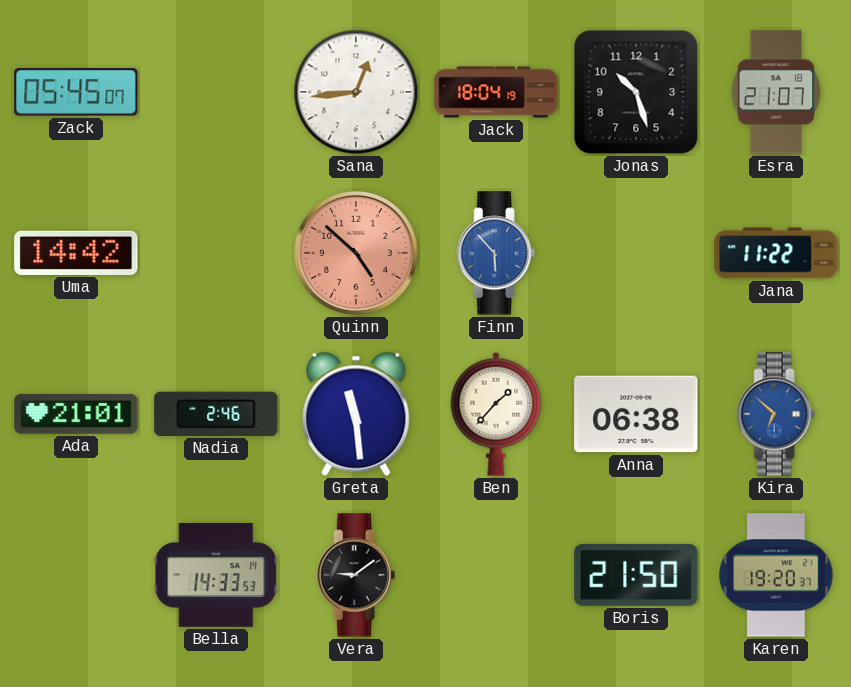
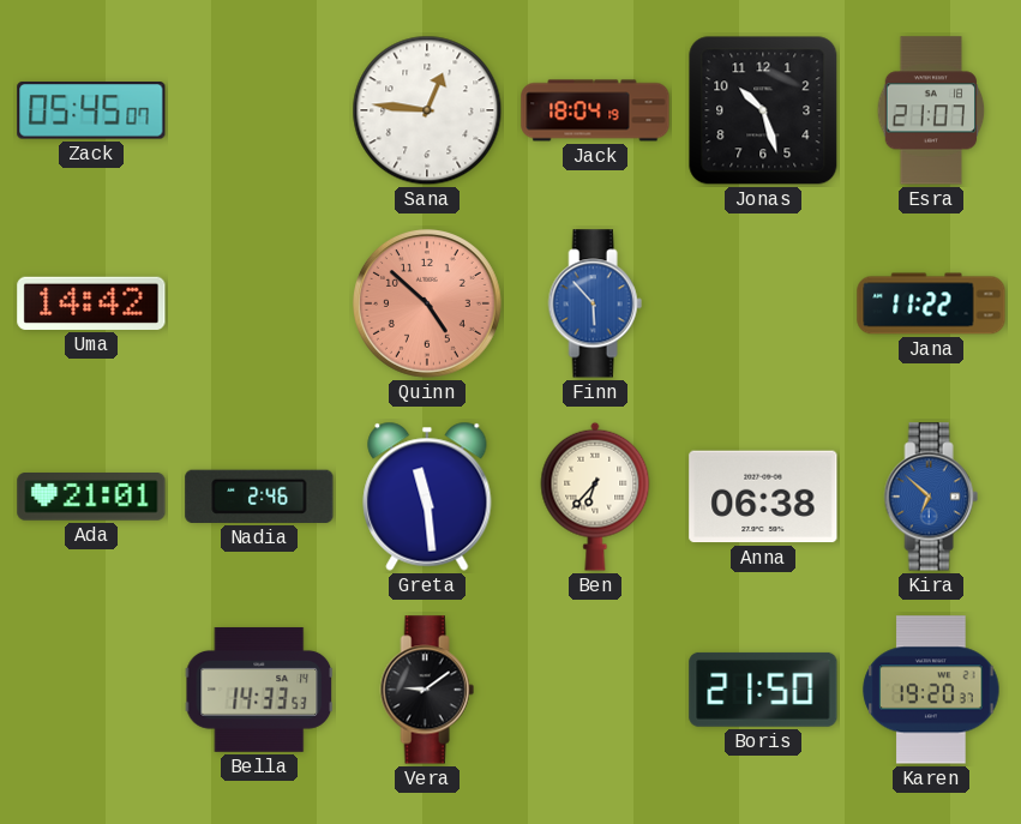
Sana: 12:44 -> 12:46 (427, 110)
Ben: 1:37 -> 6:37 (595, 497)
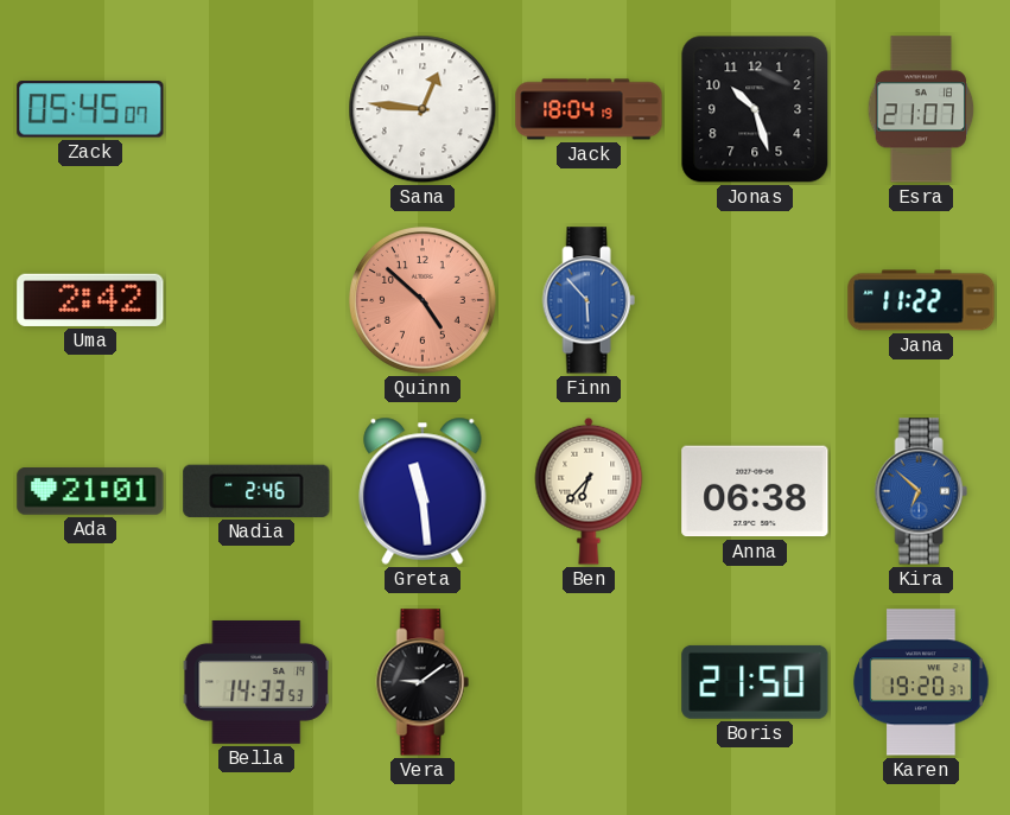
Uma: 14:42 -> 2:42 (90, 300)
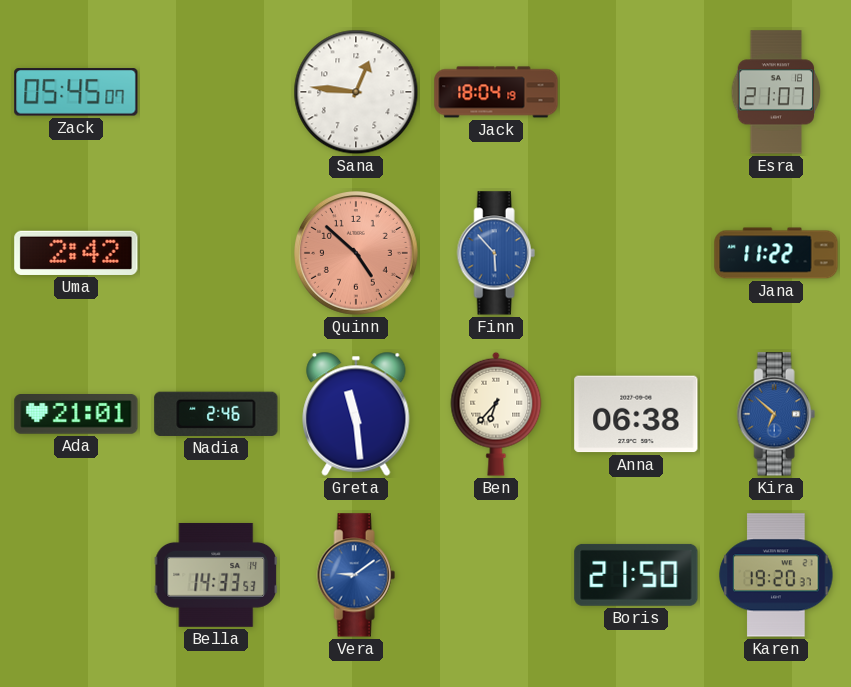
Jonas: 10:27 -> none (755, 109)
Vera dial: black -> blue (356, 575)
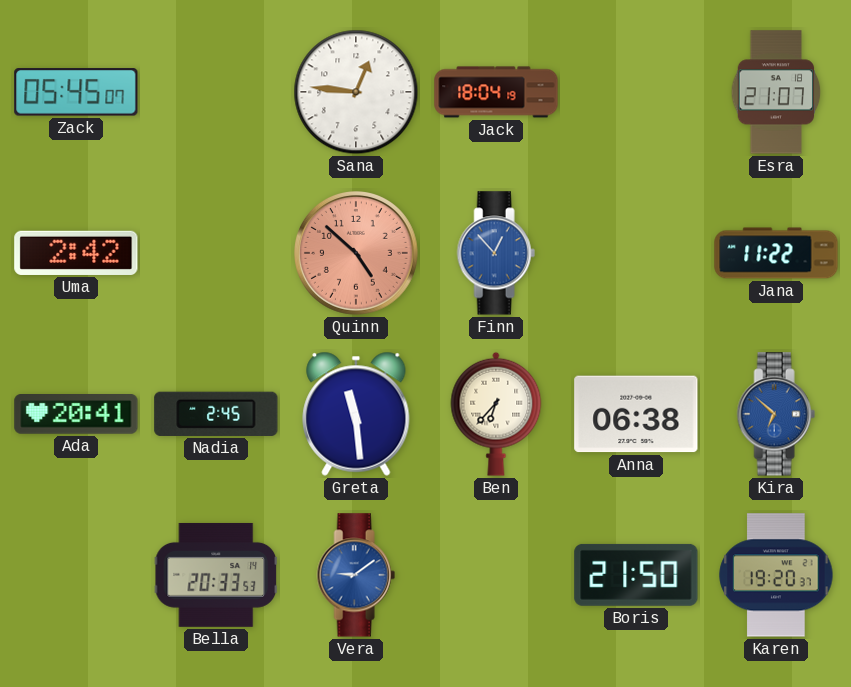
Finn: 5:53 -> 12:53 (496, 253)
Ada: 21:01 -> 20:41 (76, 414)
Nadia: 2:46 -> 2:45 (216, 414)
Bella: 14:33 -> 20:33 (216, 575)
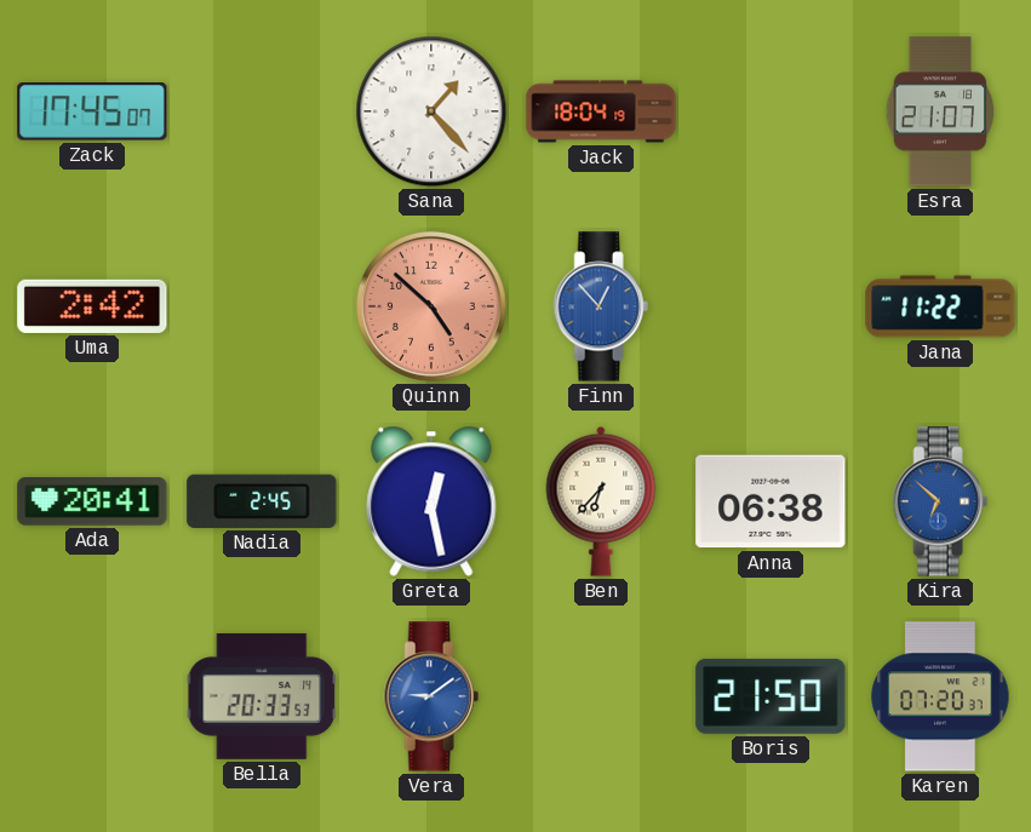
Zack: 05:45 -> 17:45 (92, 111)
Sana: 12:46 -> 1:23 (431, 111)
Greta: 11:29 -> 12:28 (431, 501)
Karen: 19:20 -> 07:20 (940, 696)
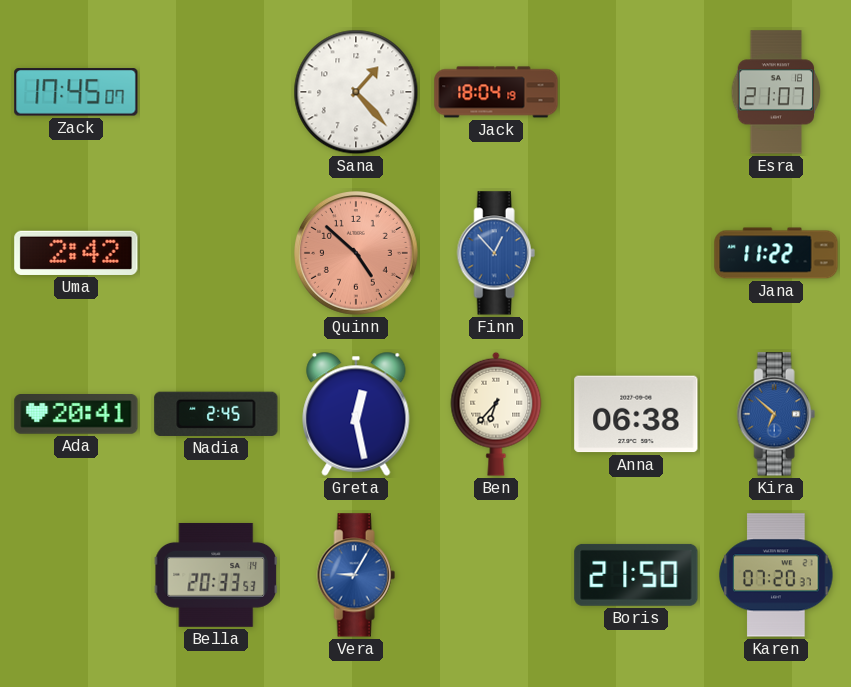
Vera: 9:09 -> 9:05 (356, 575)
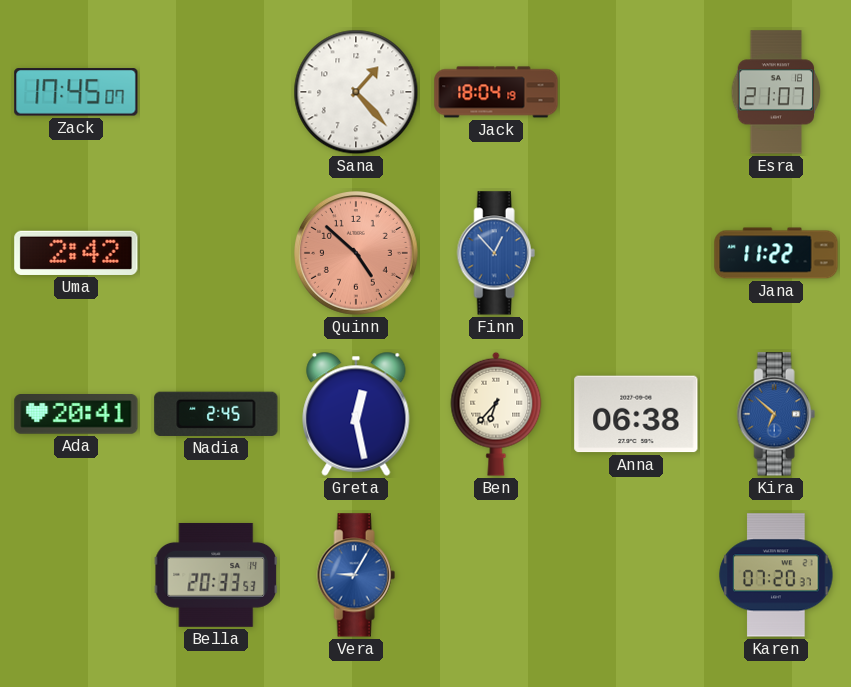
Boris: 21:50 -> none (636, 575)
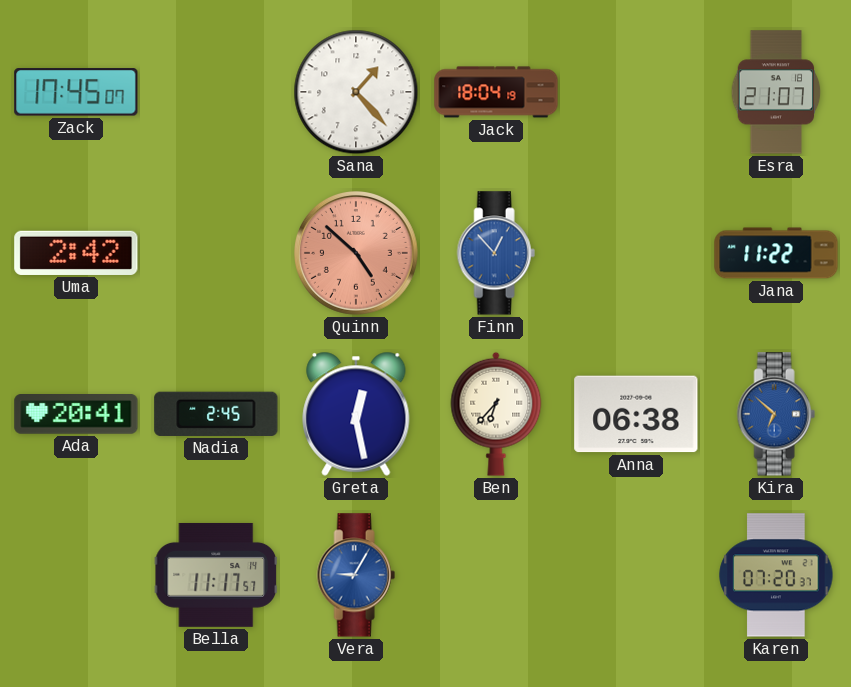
Bella: 20:33 -> 11:17 (216, 575)
